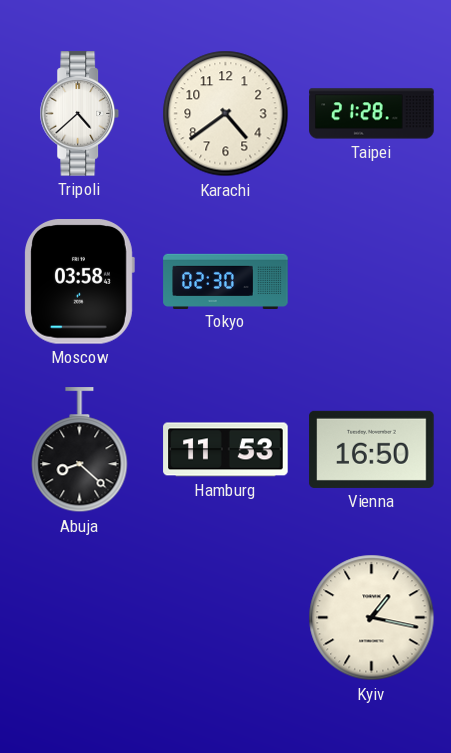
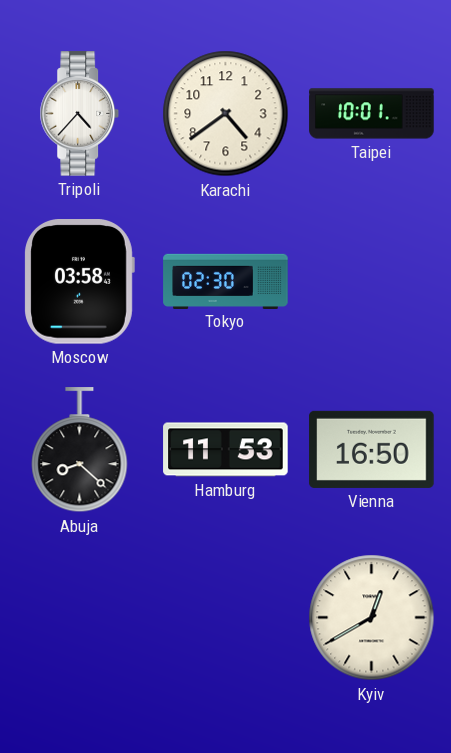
Tripoli: 4:38 -> 4:37 (80, 114)
Taipei: 21:28 -> 10:01 (372, 114)
Kyiv: 1:17 -> 12:40 (372, 618)
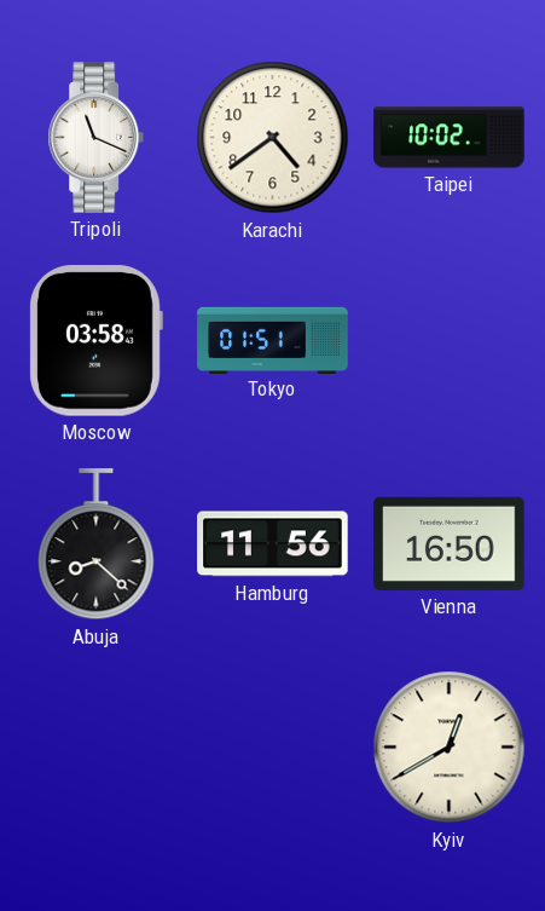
Tripoli: 4:37 -> 11:19 (97, 138)
Taipei: 10:01 -> 10:02 (450, 138)
Tokyo: 02:30 -> 01:51 (273, 340)
Hamburg: 11:53 -> 11:56 (273, 544)
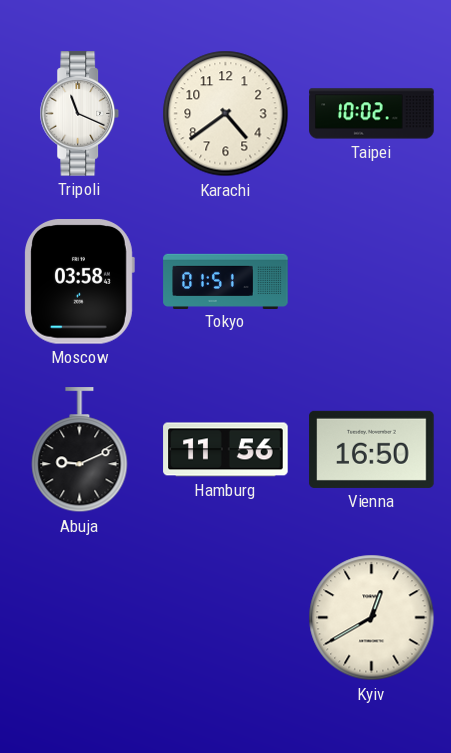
Abuja: 8:22 -> 9:11 (80, 450)
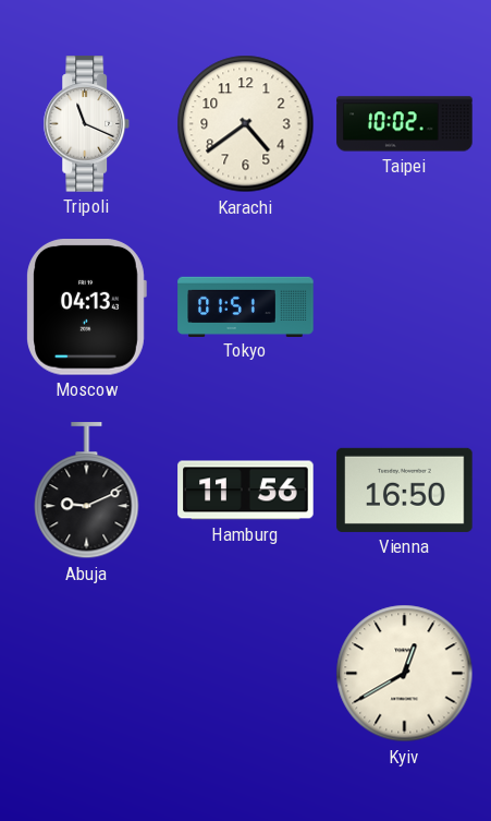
Moscow: 03:58 -> 04:13 (86, 307)
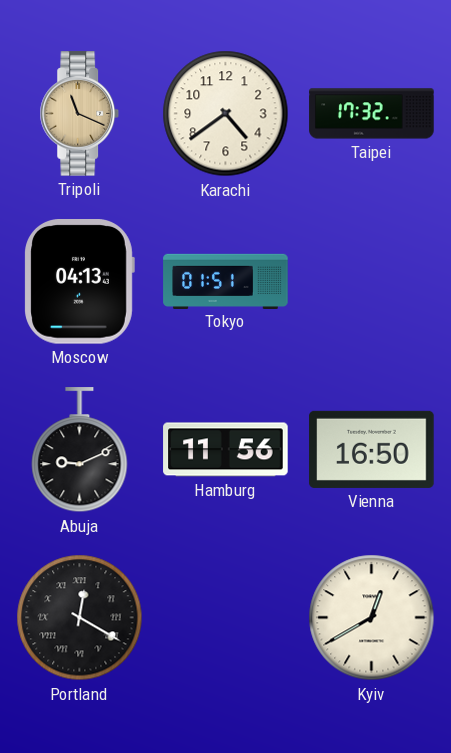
Tripoli dial: white -> champagne (80, 114)
Taipei: 10:02 -> 17:32 (372, 114)
Portland: none -> 12:20 (80, 618)
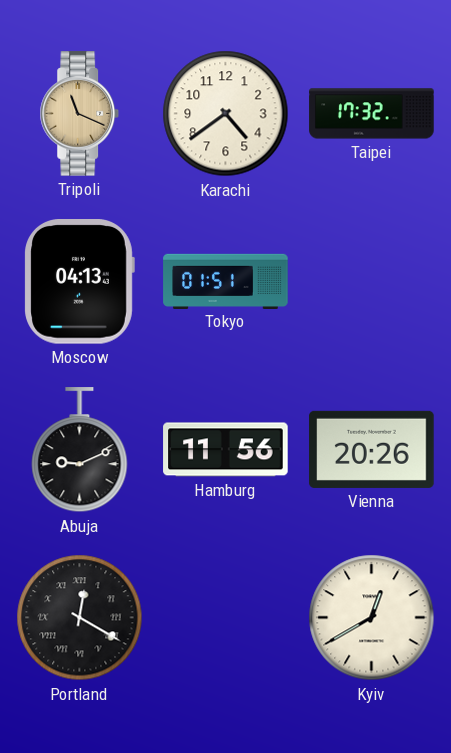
Vienna: 16:50 -> 20:26 (372, 449)
